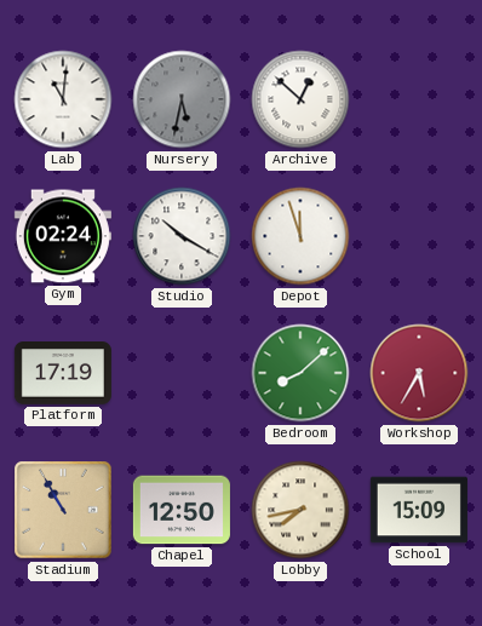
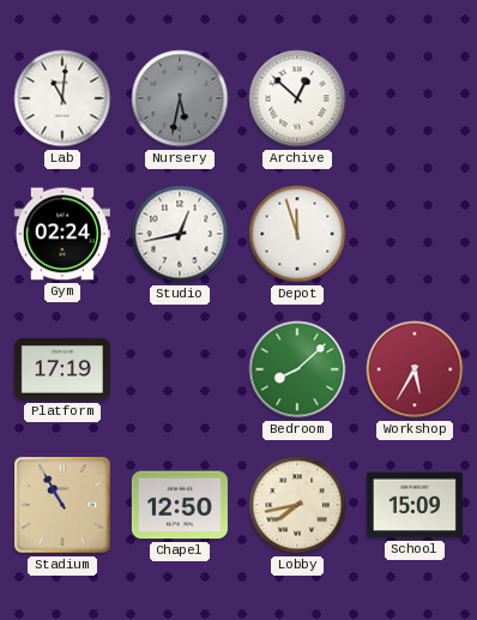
Studio: 10:20 -> 12:43 (180, 234)
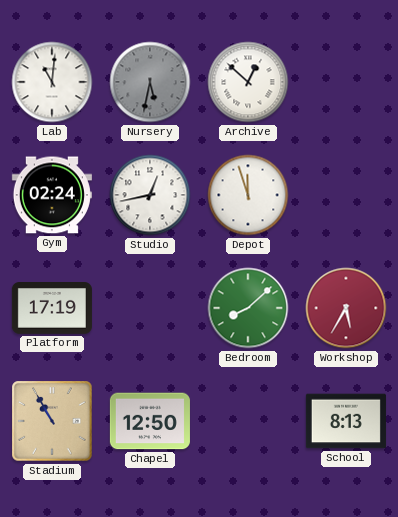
Lobby: 7:43 -> none (297, 505)
School: 15:09 -> 8:13 (346, 421)
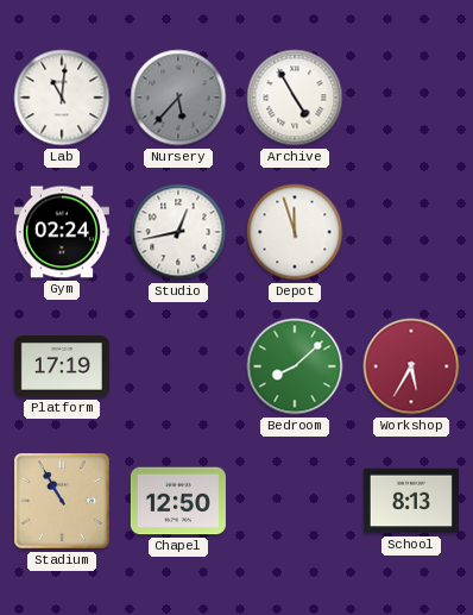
Nursery: 5:32 -> 5:37 (178, 98)
Archive: 12:52 -> 4:55 (295, 98)
